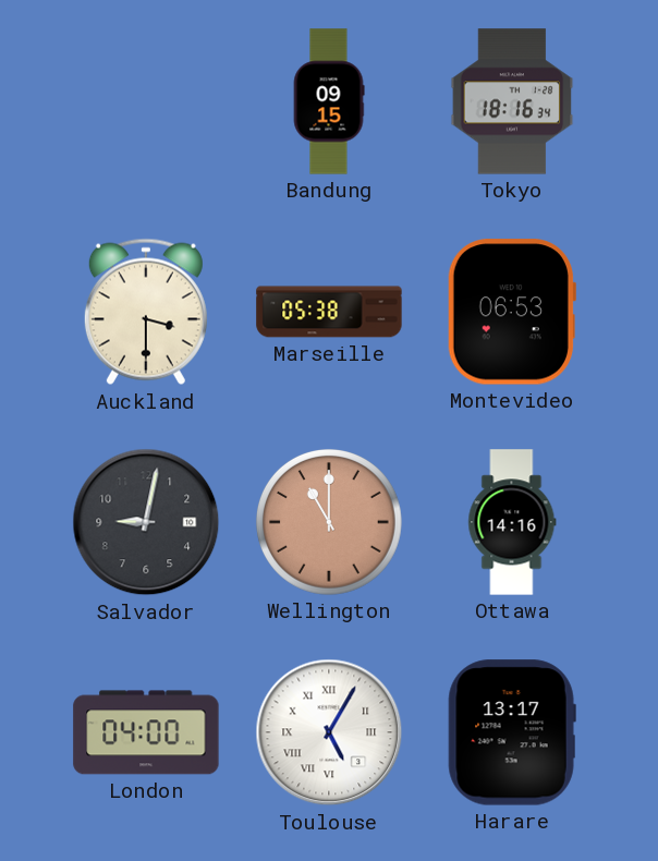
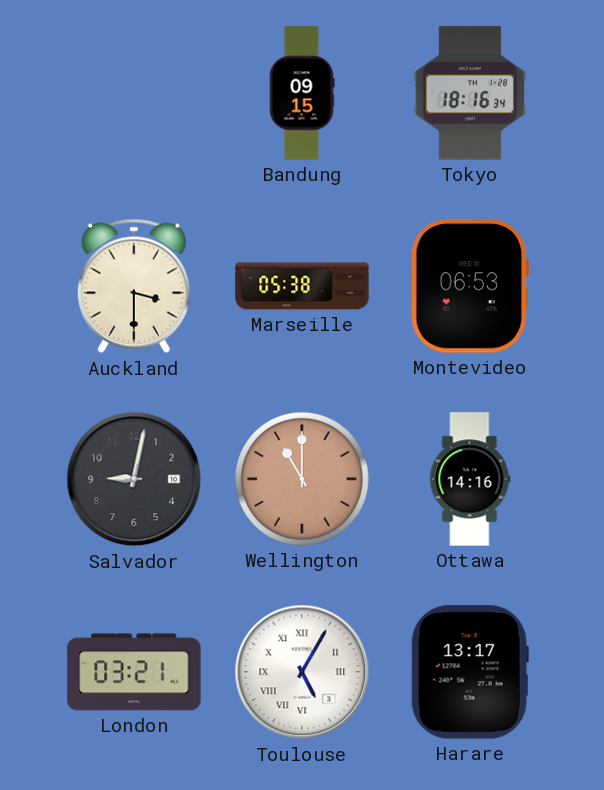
London: 04:00 -> 03:21 (134, 672)
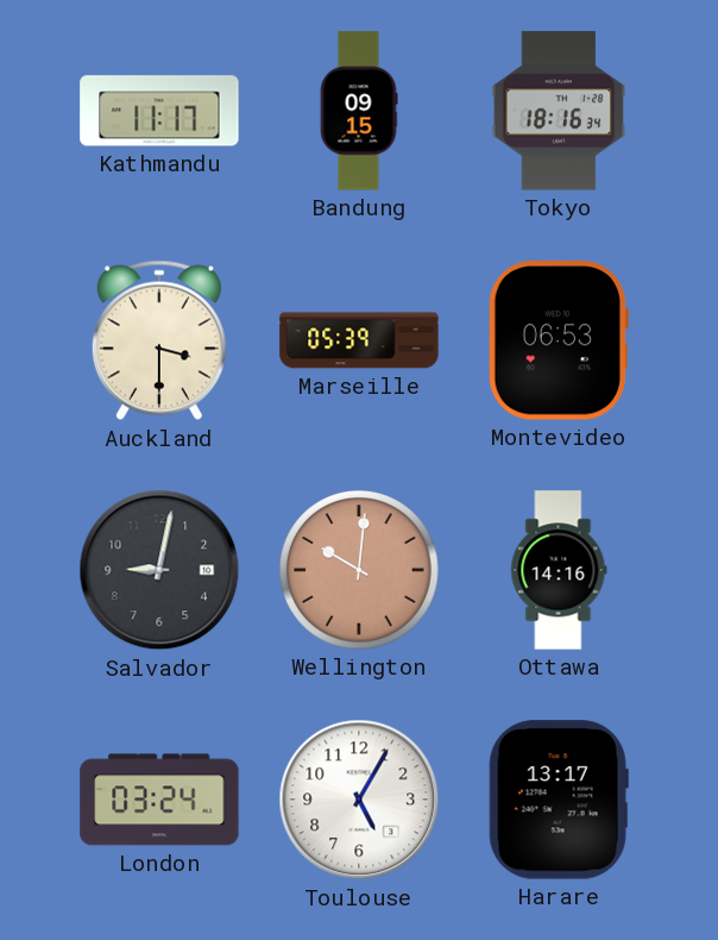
Kathmandu: none -> 11:17 (159, 111)
Marseille: 05:38 -> 05:39 (359, 340)
Wellington: 11:00 -> 10:01 (359, 570)
London: 03:21 -> 03:24 (159, 800)
Toulouse numerals: Roman -> Arabic (359, 800)
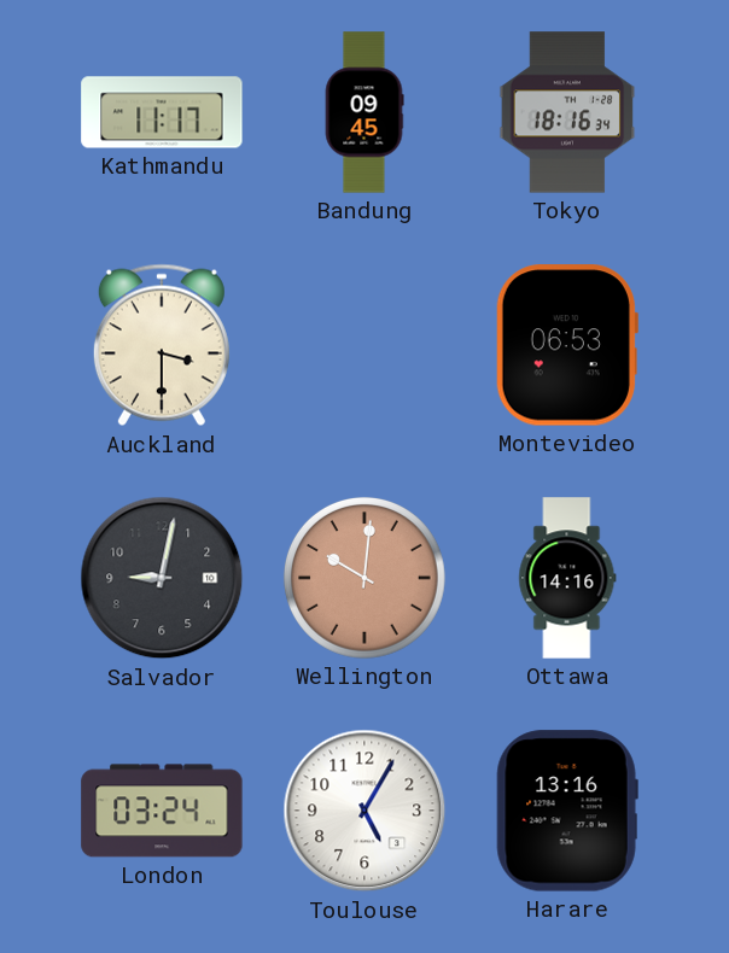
Bandung: 09:15 -> 09:45 (364, 112)
Marseille: 05:39 -> none (359, 340)
Harare: 13:17 -> 13:16 (567, 811)
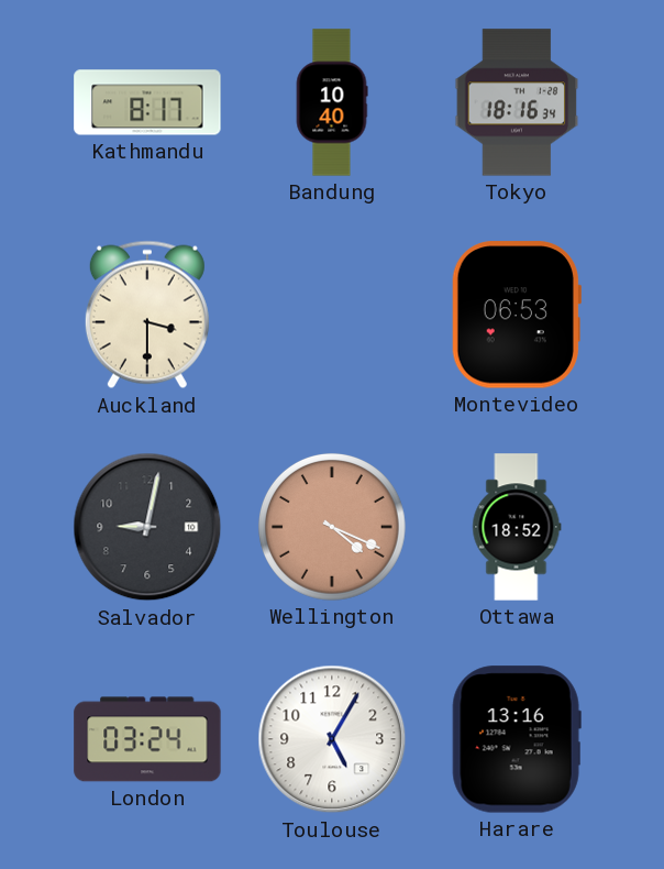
Kathmandu: 11:17 -> 8:17 (147, 102)
Bandung: 09:45 -> 10:40 (332, 102)
Wellington: 10:01 -> 4:19 (332, 527)
Ottawa: 14:16 -> 18:52 (517, 527)
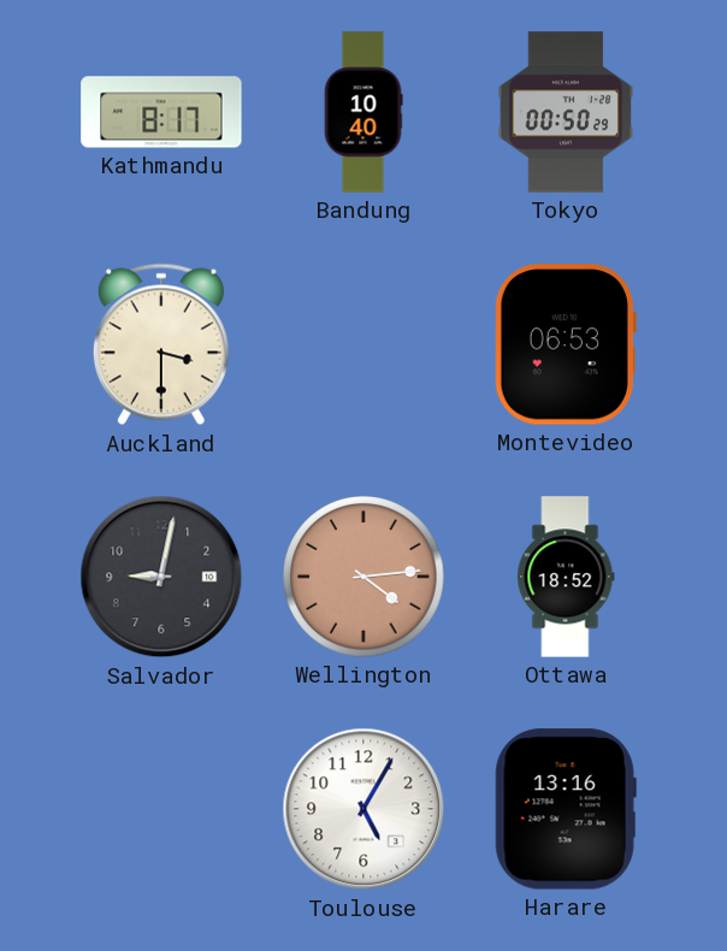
Tokyo: 18:16 -> 00:50 (566, 112)
Wellington: 4:19 -> 4:14 (363, 577)
London: 03:24 -> none (147, 739)
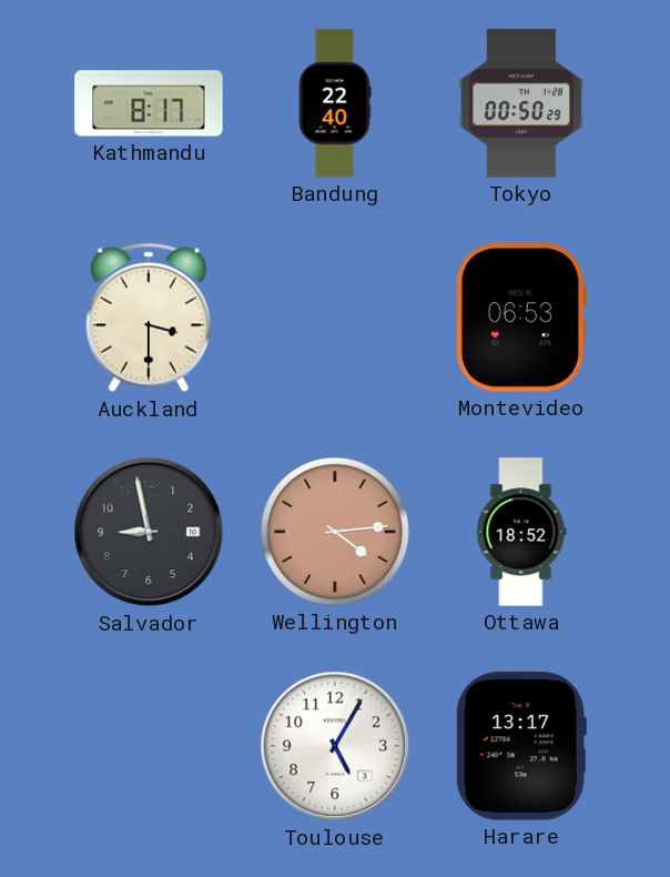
Bandung: 10:40 -> 22:40 (335, 103)
Salvador: 9:02 -> 8:58 (149, 532)
Harare: 13:16 -> 13:17 (521, 746)
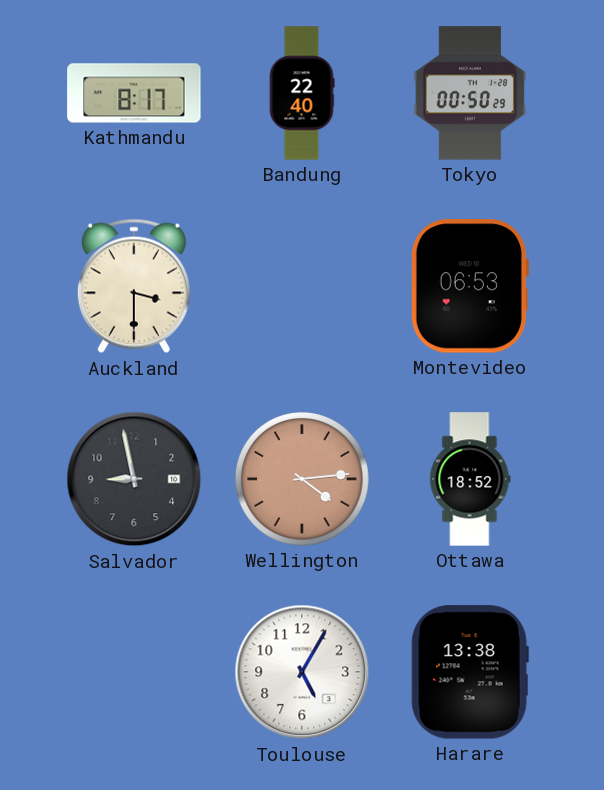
Harare: 13:17 -> 13:38 (470, 672)
